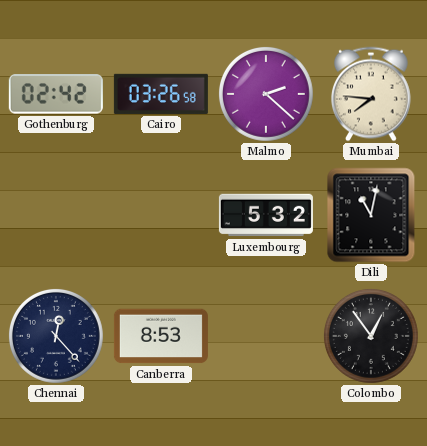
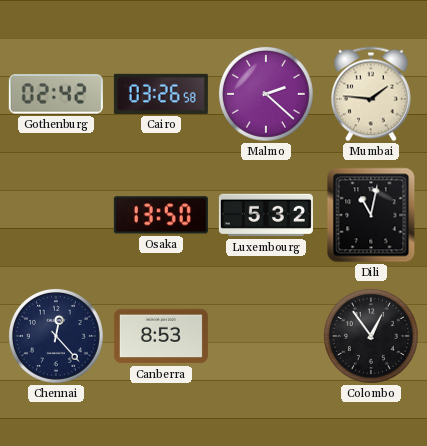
Mumbai: 7:46 -> 1:46 (371, 94)
Osaka: none -> 13:50 (161, 215)
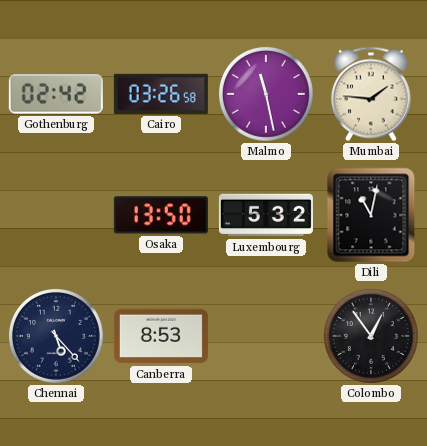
Malmo: 2:22 -> 11:28 (266, 94)
Chennai: 12:23 -> 5:23 (56, 336)
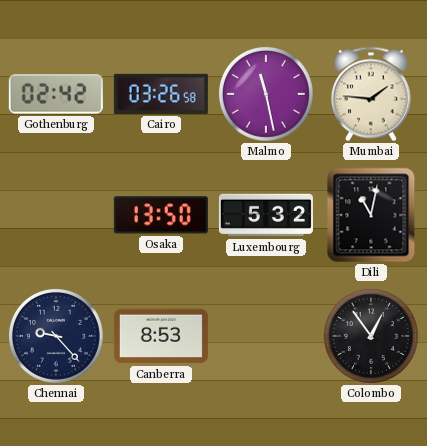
Chennai: 5:23 -> 9:23 (56, 336)
